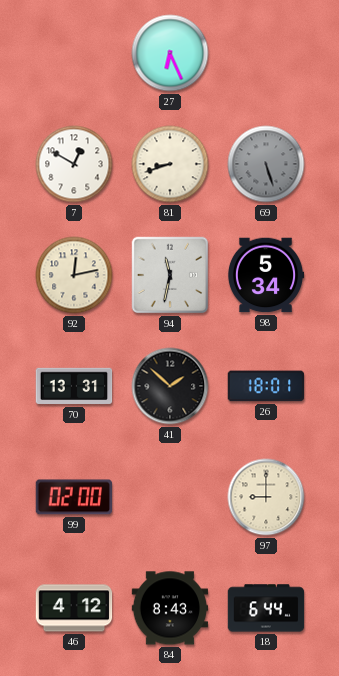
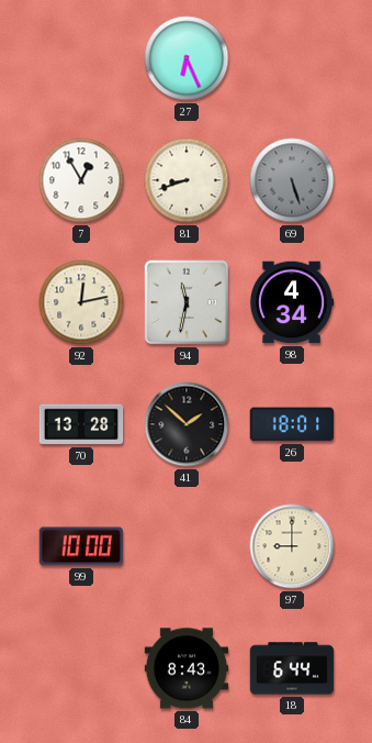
7: 12:50 -> 12:55 (81, 180)
98: 5:34 -> 4:34 (292, 302)
70: 13:31 -> 13:28 (81, 424)
99: 02:00 -> 10:00 (81, 546)
46: 4:12 -> none (74, 608)
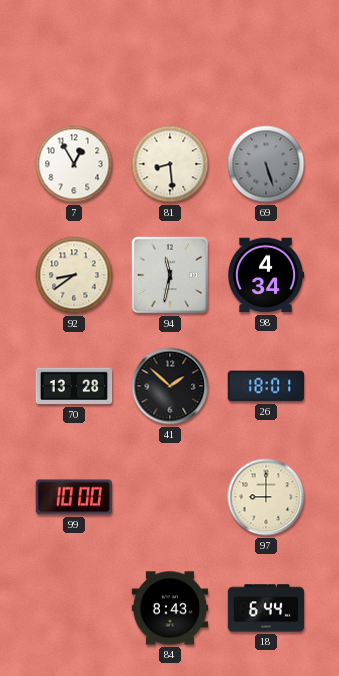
27: 6:26 -> none (187, 58)
81: 8:42 -> 8:29 (170, 164)
92: 12:13 -> 8:39 (74, 275)
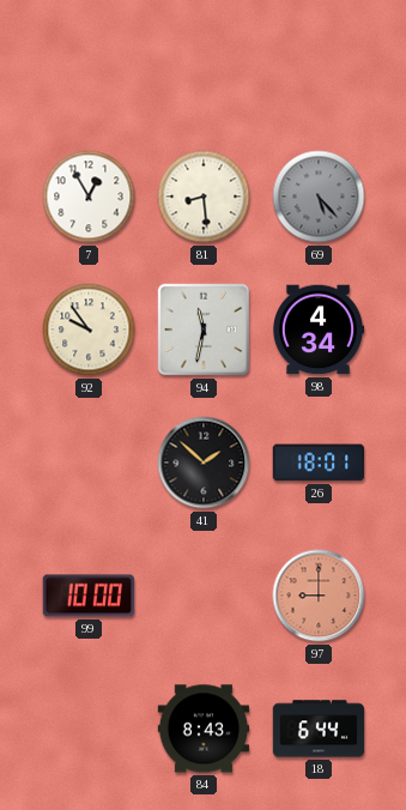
69: 5:27 -> 5:23 (319, 197)
92: 8:39 -> 9:54 (89, 330)
70: 13:28 -> none (74, 386)
97 dial: cream -> salmon (319, 596)
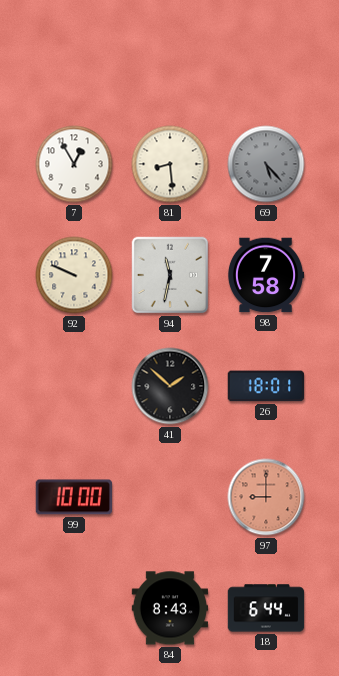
92: 9:54 -> 9:49 (74, 275)
98: 4:34 -> 7:58 (266, 275)
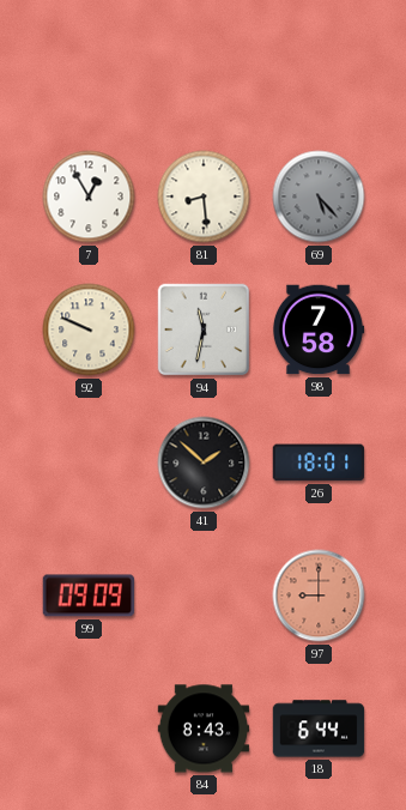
99: 10:00 -> 09:09 (89, 596)
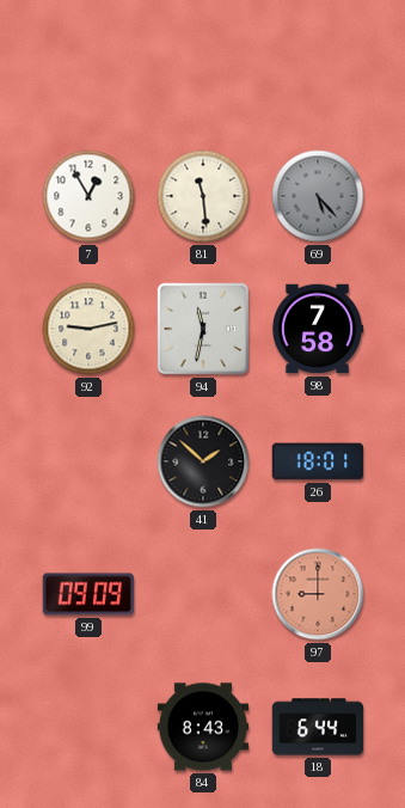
81: 8:29 -> 11:29 (203, 196)
92: 9:49 -> 9:13 (88, 329)
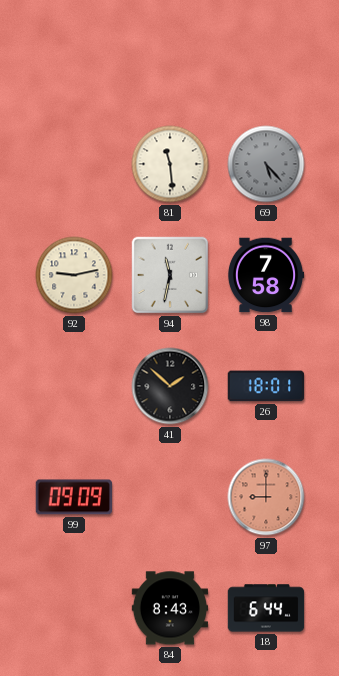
7: 12:55 -> none (88, 196)
